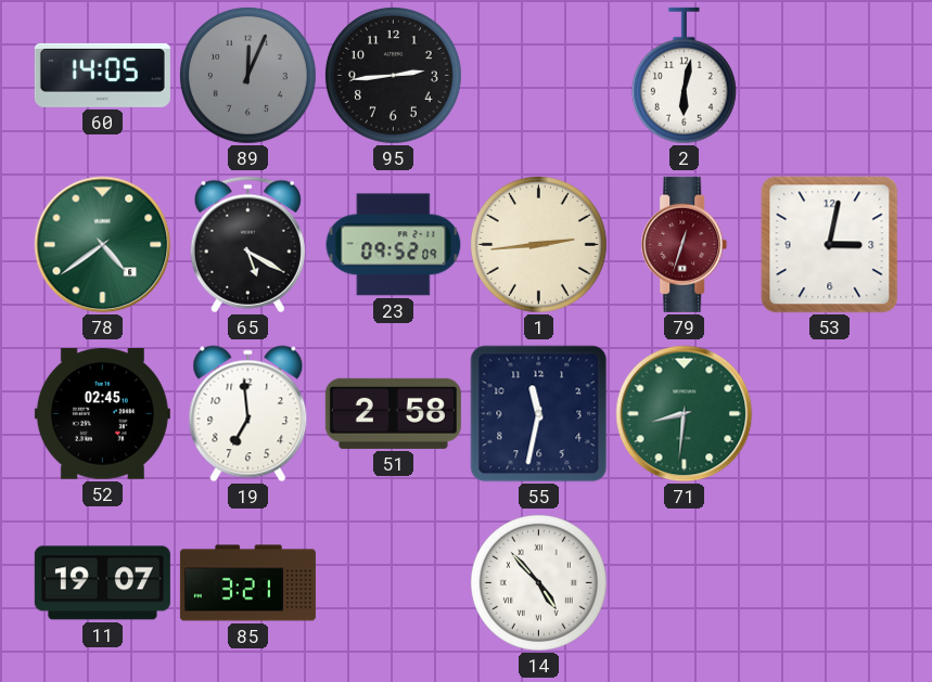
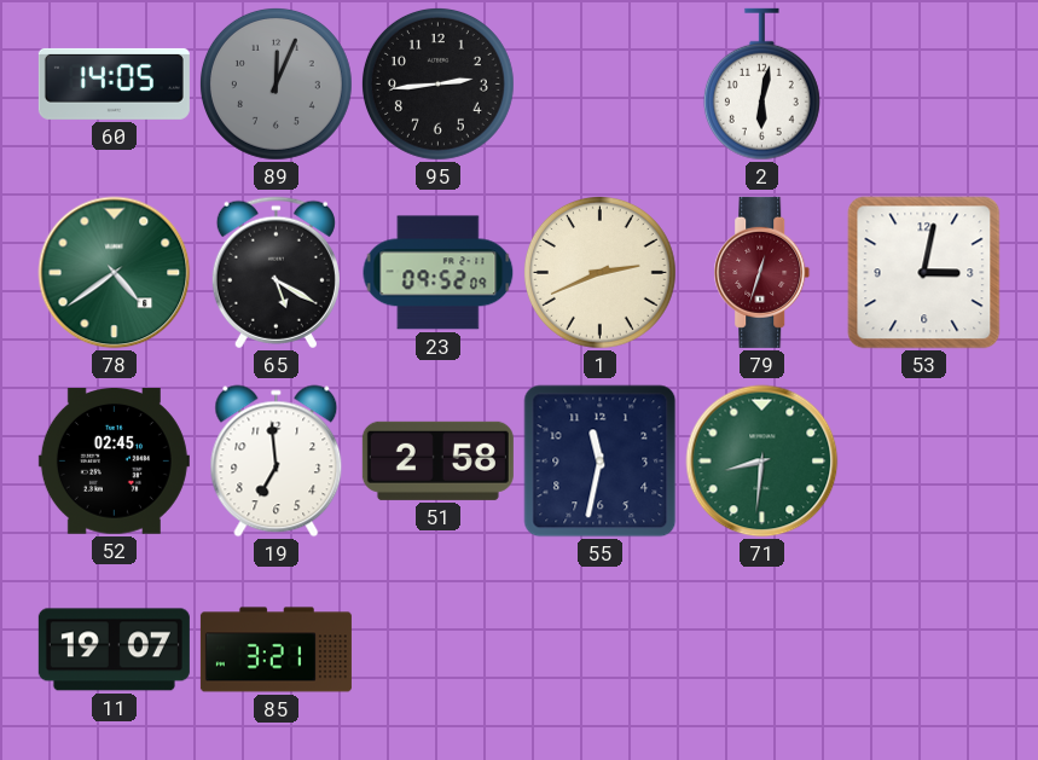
1: 2:44 -> 2:41 (599, 272)
14: 4:53 -> none (538, 582)
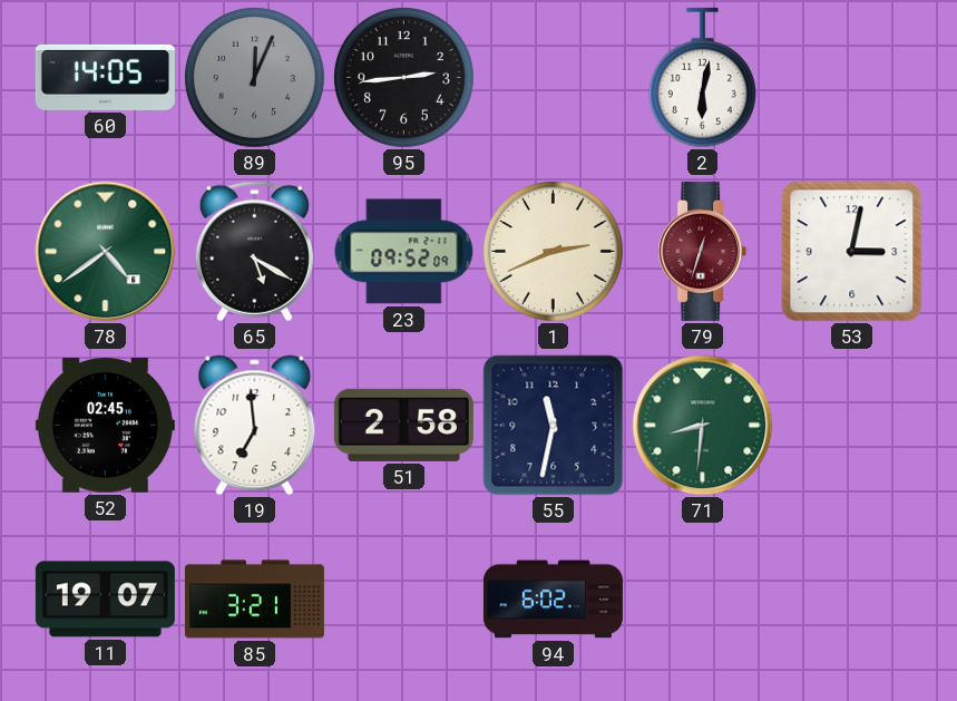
94: none -> 6:02 (553, 600)
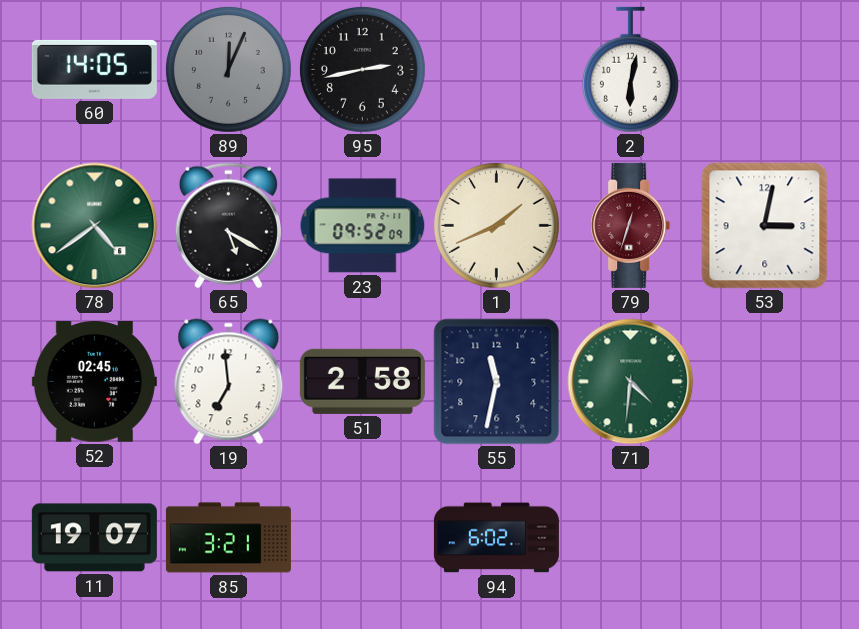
95: 2:44 -> 2:43 (362, 69)
1: 2:41 -> 1:41 (496, 225)
71: 8:31 -> 4:31 (631, 382)
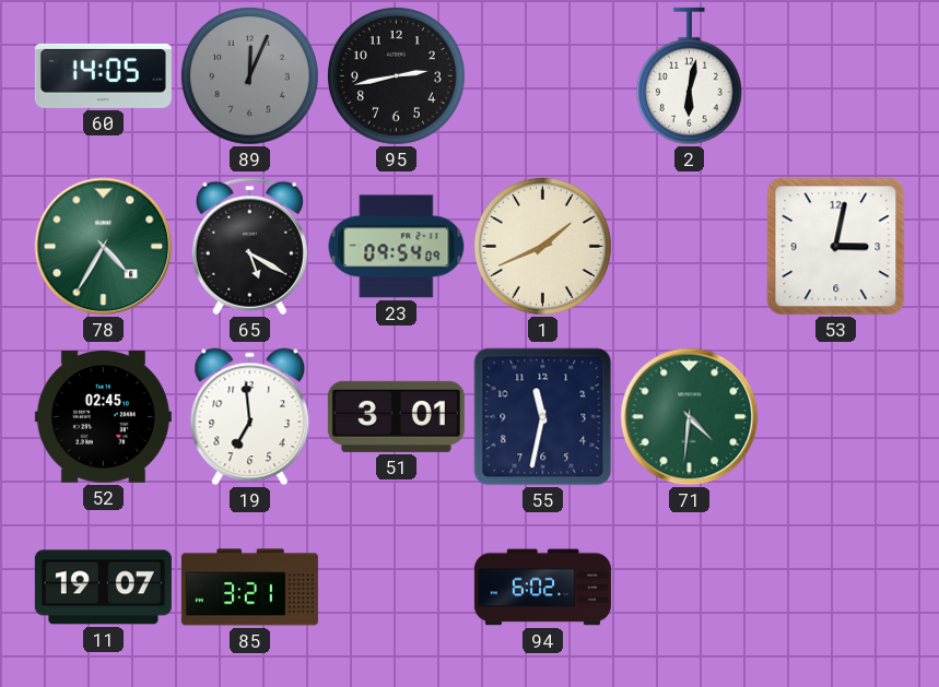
78: 4:39 -> 4:35 (104, 247)
23: 09:52 -> 09:54 (397, 247)
79: 12:33 -> none (631, 225)
51: 2:58 -> 3:01 (396, 416)
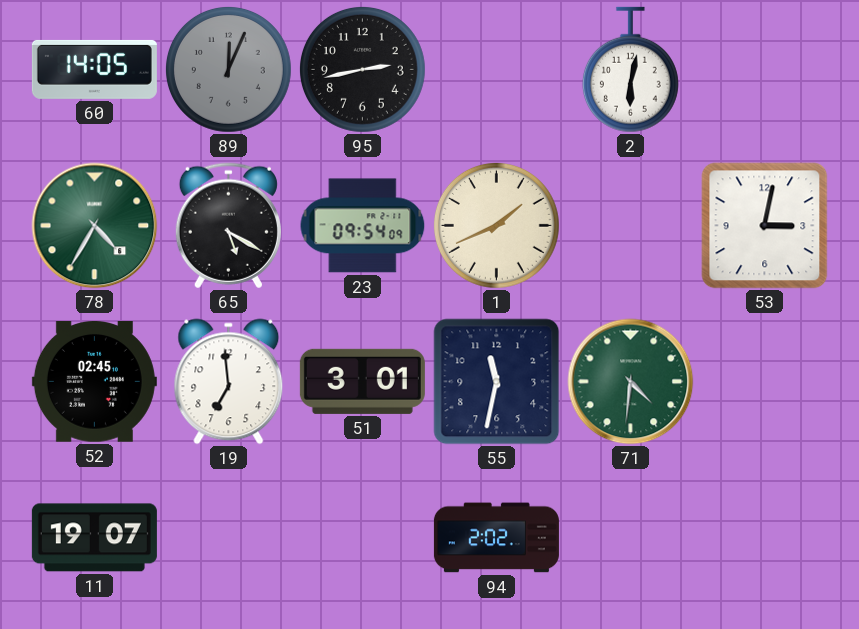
85: 3:21 -> none (249, 588)
94: 6:02 -> 2:02 (496, 538)
